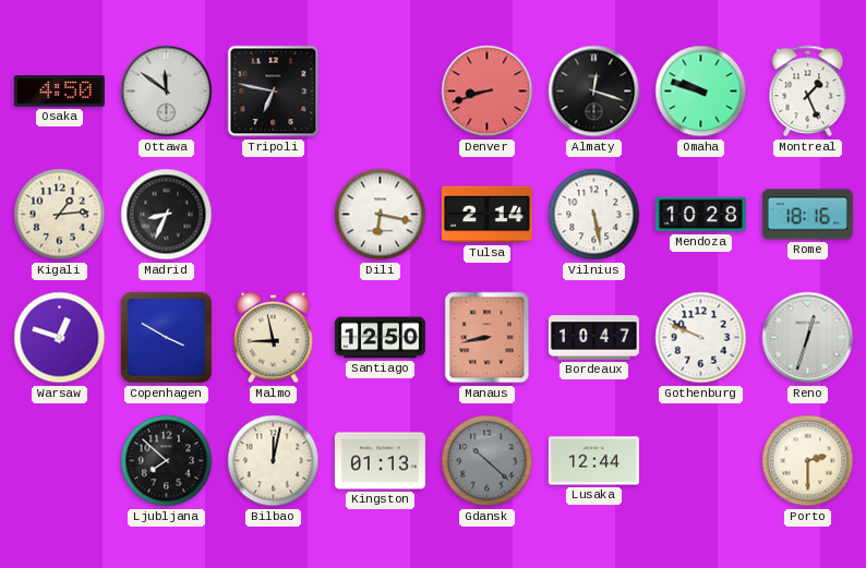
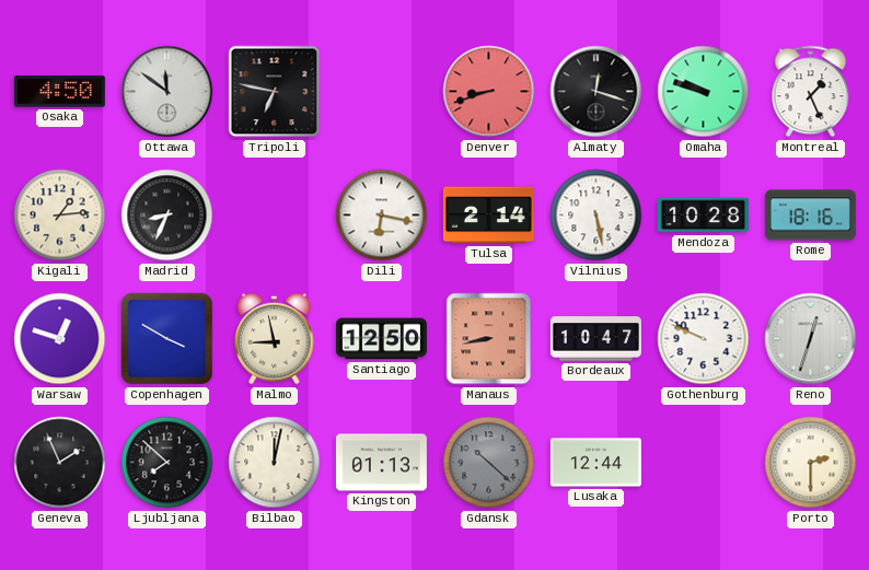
Geneva: none -> 1:56 (60, 463)
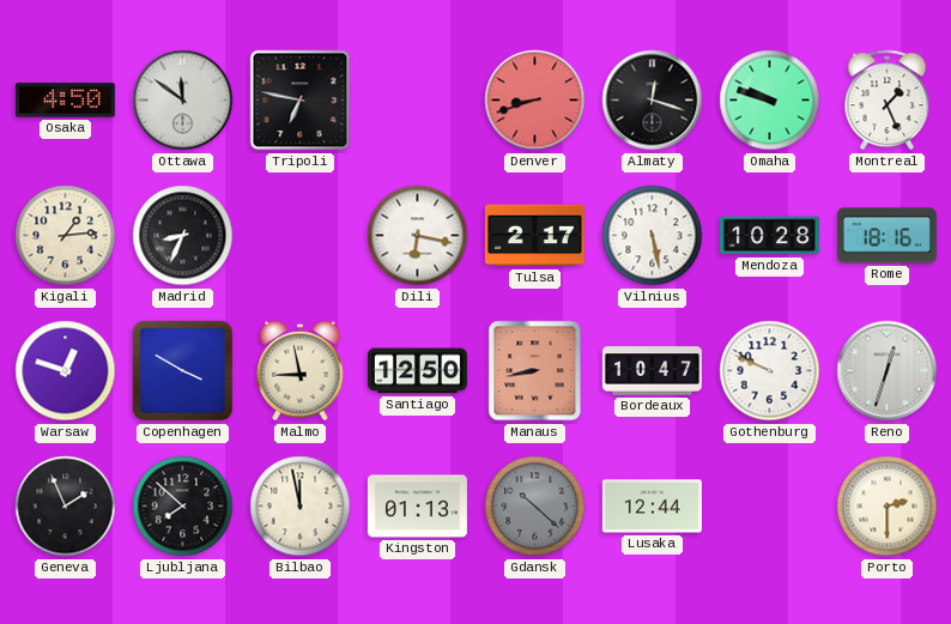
Tulsa: 2:14 -> 2:17 (534, 236)
Bilbao: 12:02 -> 11:58 (301, 507)
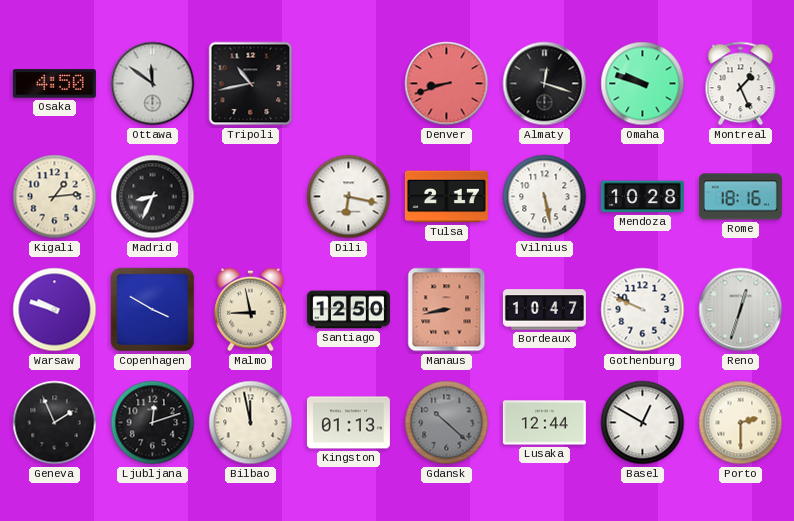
Tripoli: 6:47 -> 10:43 (251, 84)
Warsaw: 12:48 -> 9:48 (55, 310)
Ljubljana: 7:52 -> 12:12 (153, 423)
Basel: none -> 12:50 (643, 423)
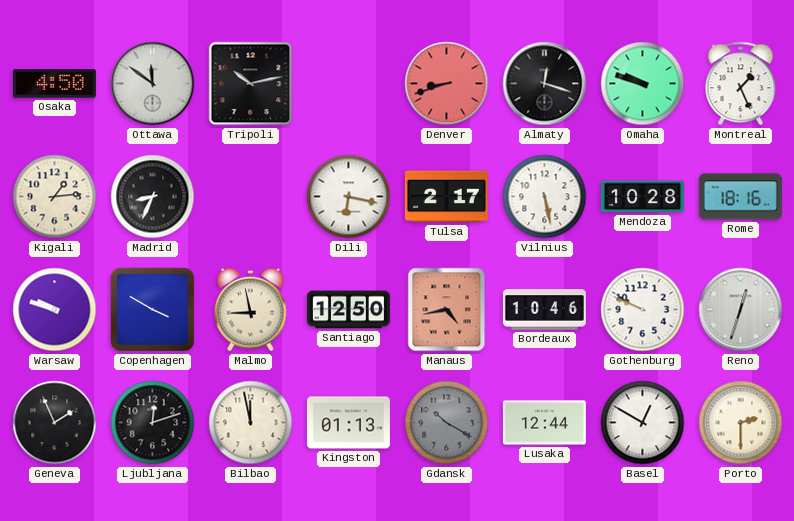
Tripoli: 10:43 -> 10:13 (251, 84)
Manaus: 8:43 -> 4:43 (447, 310)
Bordeaux: 10:47 -> 10:46 (544, 310)
Gdansk: 10:22 -> 10:20 (447, 423)
